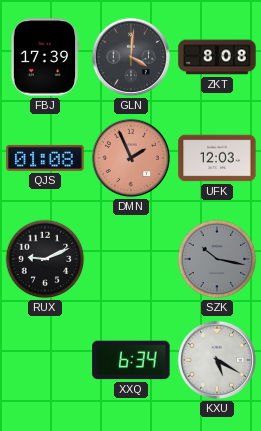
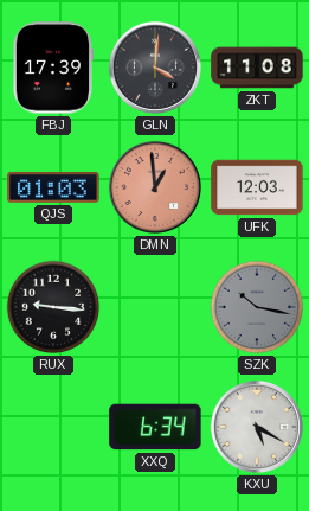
ZKT: 8:08 -> 11:08 (257, 68)
QJS: 01:08 -> 01:03 (53, 187)
DMN: 1:56 -> 12:59 (155, 187)
RUX: 9:11 -> 9:16 (53, 307)
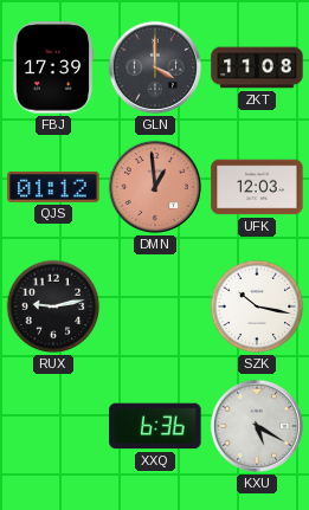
GLN: 4:01 -> 4:00 (155, 67)
QJS: 01:03 -> 01:12 (53, 187)
RUX: 9:16 -> 9:13 (53, 306)
SZK dial: grey -> white (257, 306)
XXQ: 6:34 -> 6:36 (155, 426)
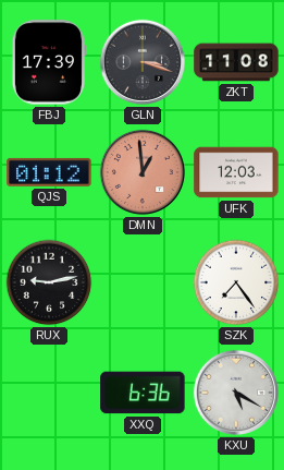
GLN: 4:00 -> 3:18 (143, 62)
SZK: 10:17 -> 7:24 (236, 282)
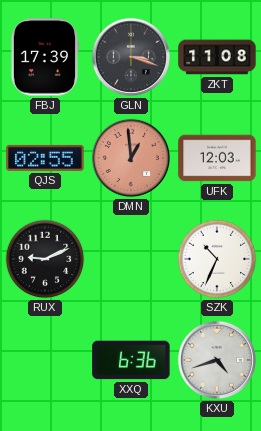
QJS: 01:12 -> 02:55 (45, 158)
RUX: 9:13 -> 9:11 (45, 259)
SZK: 7:24 -> 10:34 (217, 259)
KXU: 5:20 -> 4:42 (217, 360)
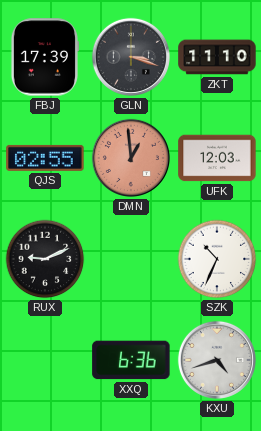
ZKT: 11:08 -> 11:10 (217, 57)
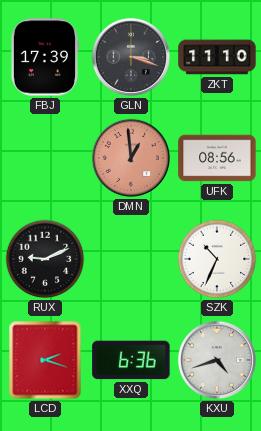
QJS: 02:55 -> none (45, 158)
UFK: 12:03 -> 08:56 (217, 158)
LCD: none -> 2:18 (45, 360)
